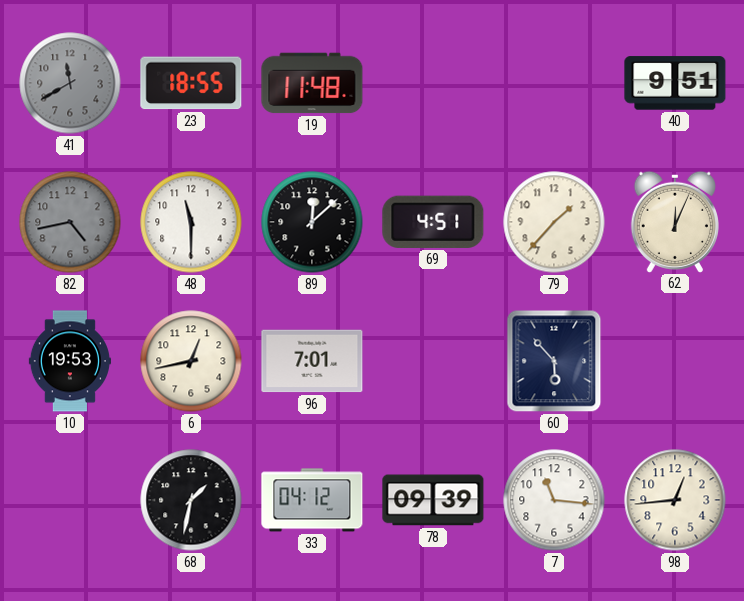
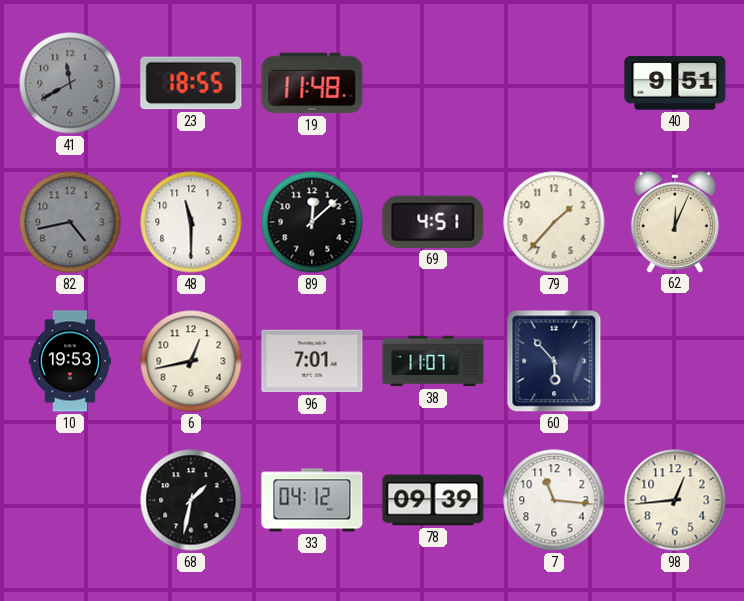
38: none -> 11:07 (433, 361)
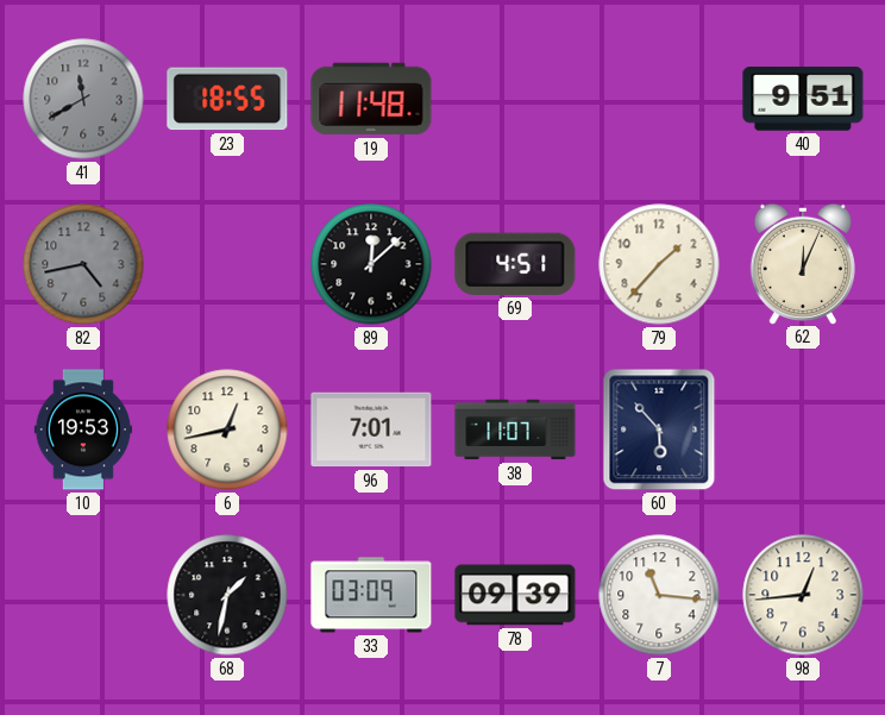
48: 11:30 -> none (191, 222)
33: 04:12 -> 03:09 (371, 595)
